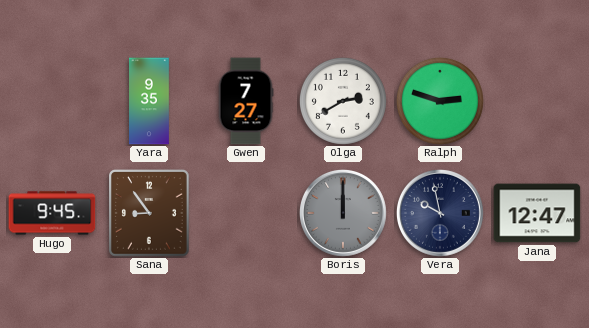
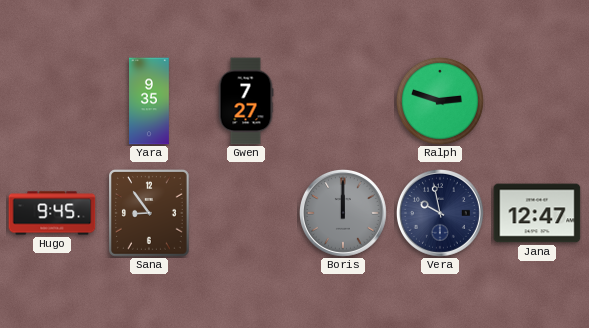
Olga: 2:40 -> none (343, 101)
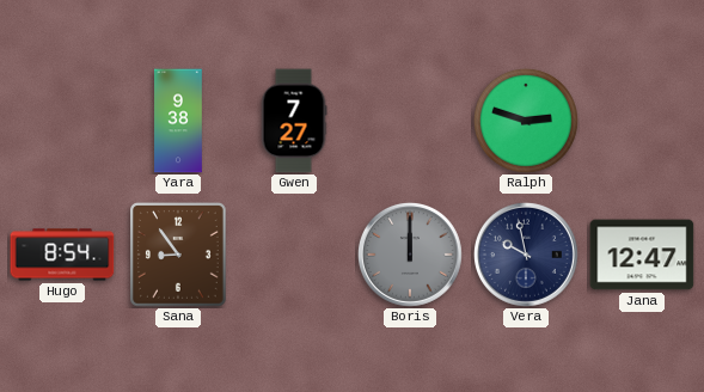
Yara: 9:35 -> 9:38 (178, 121)
Hugo: 9:45 -> 8:54 (62, 255)
